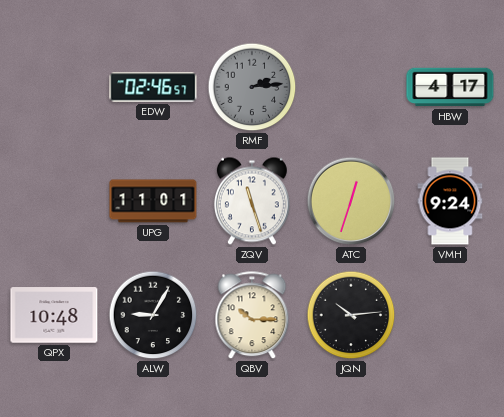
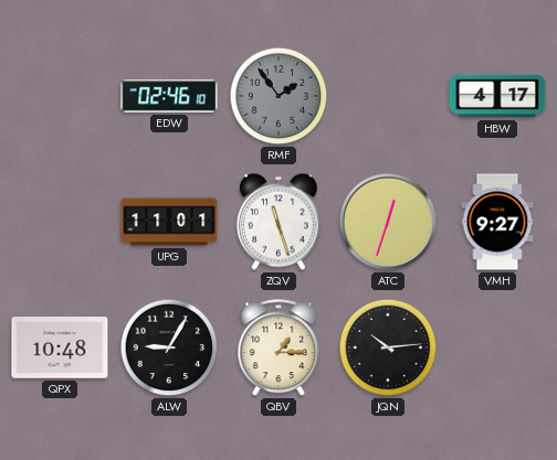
EDW: 02:46:57 -> 02:46:10 (169, 96)
RMF: 2:14 -> 1:54 (278, 96)
VMH: 9:24 -> 9:27 (497, 222)
QBV: 10:15 -> 1:15 (278, 349)
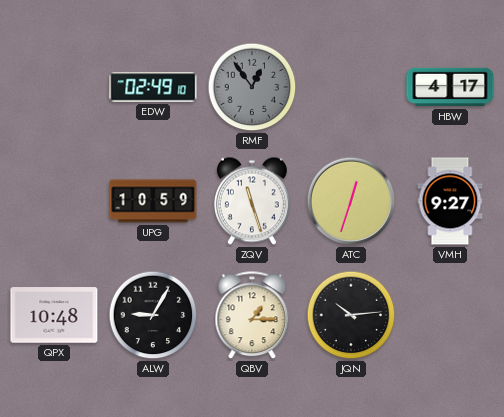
EDW: 02:46 -> 02:49 (153, 87)
RMF: 1:54 -> 12:54 (252, 87)
UPG: 11:01 -> 10:59 (153, 201)
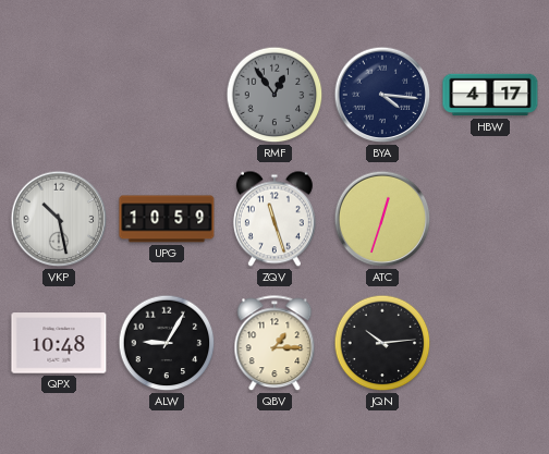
EDW: 02:49 -> none (153, 87)
BYA: none -> 4:16 (382, 95)
VKP: none -> 10:28 (59, 219)
VMH: 9:27 -> none (450, 201)
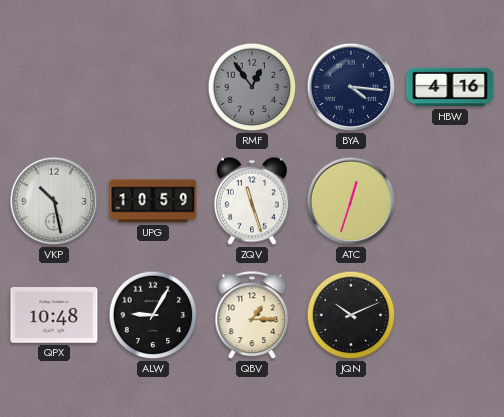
HBW: 4:17 -> 4:16 (450, 87)
JQN: 10:14 -> 10:11 (351, 315)
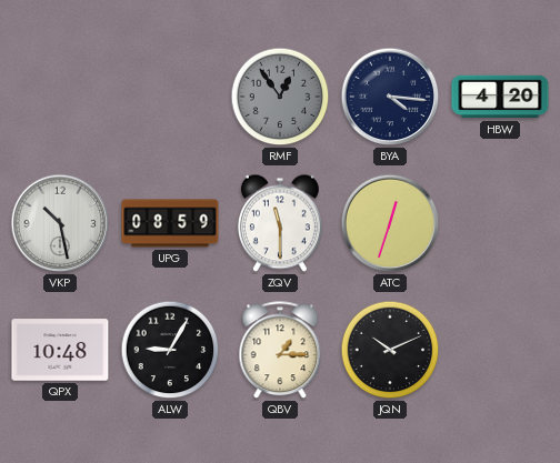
HBW: 4:16 -> 4:20 (500, 97)
UPG: 10:59 -> 08:59 (170, 223)
ZQV: 11:27 -> 11:30 (280, 223)
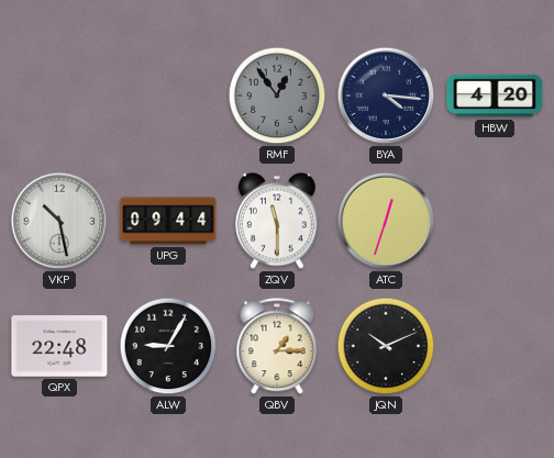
UPG: 08:59 -> 09:44 (168, 221)
QPX: 10:48 -> 22:48 (59, 346)
